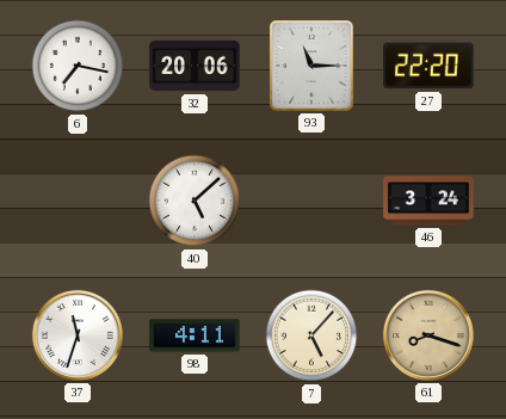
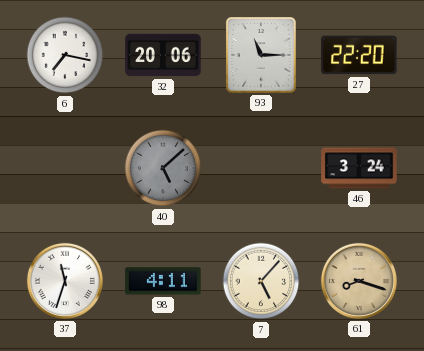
40 dial: white -> grey (163, 168)
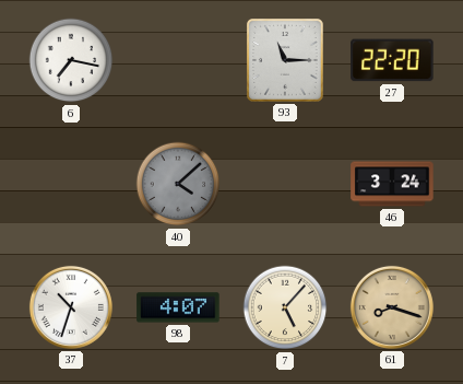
32: 20:06 -> none (163, 55)
40: 5:08 -> 4:08 (178, 184)
37: 11:33 -> 10:33 (71, 307)
98: 4:11 -> 4:07 (178, 307)
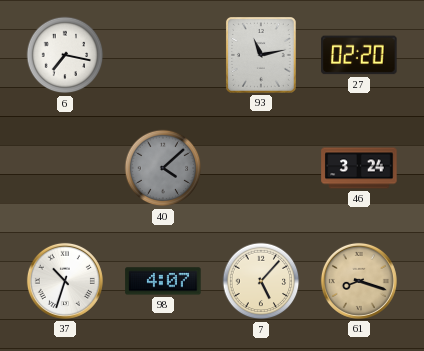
93: 11:15 -> 11:13 (261, 56)
27: 22:20 -> 02:20 (359, 55)
